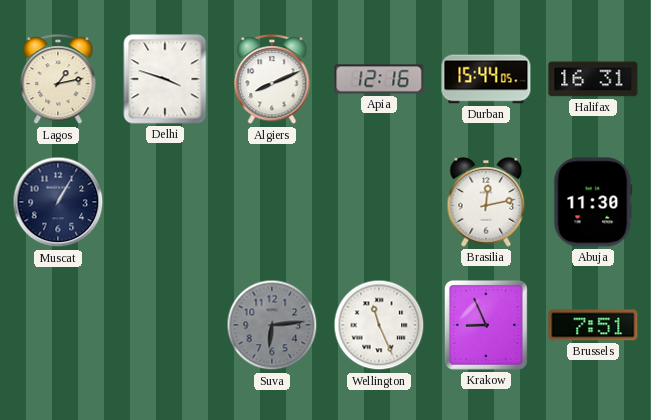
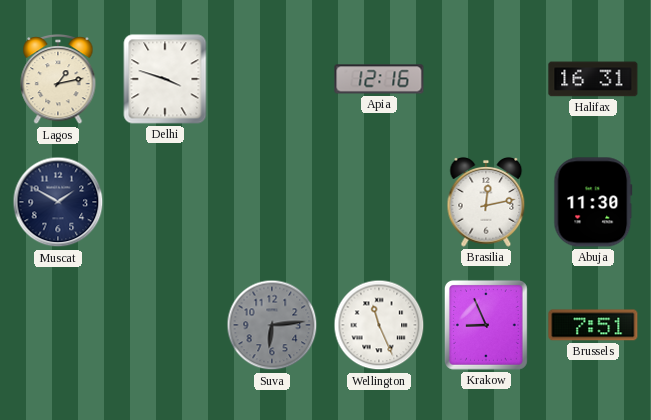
Algiers: 8:11 -> none (272, 80)
Durban: 15:44 -> none (486, 79)
Muscat: 1:05 -> 1:50 (58, 202)
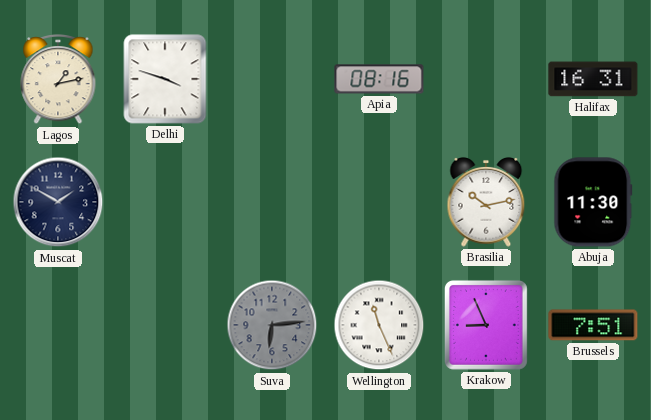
Apia: 12:16 -> 08:16 (379, 79)
Brasilia: 12:13 -> 10:13 (486, 202)
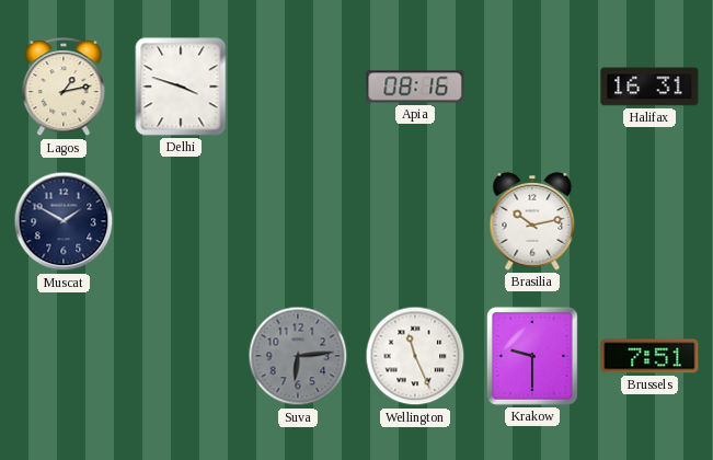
Abuja: 11:30 -> none (593, 202)
Krakow: 8:56 -> 9:30 (532, 356)
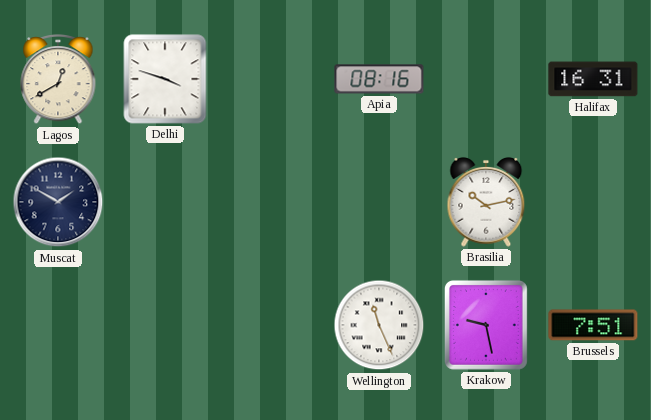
Lagos: 1:13 -> 12:40 (58, 80)
Suva: 6:14 -> none (298, 356)
Krakow: 9:30 -> 9:28 (486, 325)
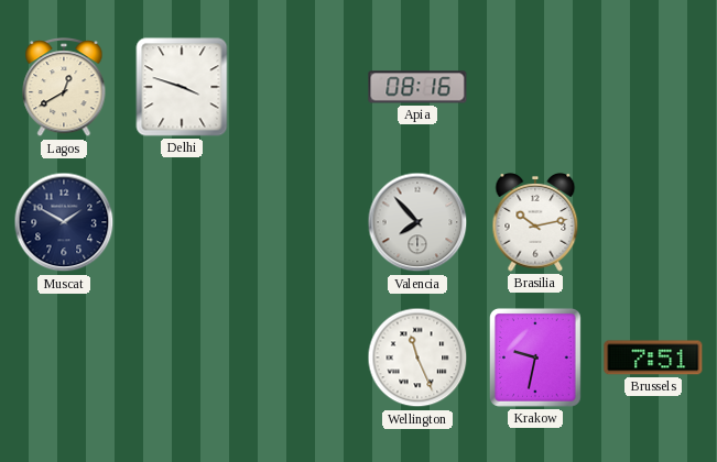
Halifax: 16:31 -> none (593, 79)
Valencia: none -> 7:53 (417, 222)
Krakow: 9:28 -> 9:32 (535, 358)
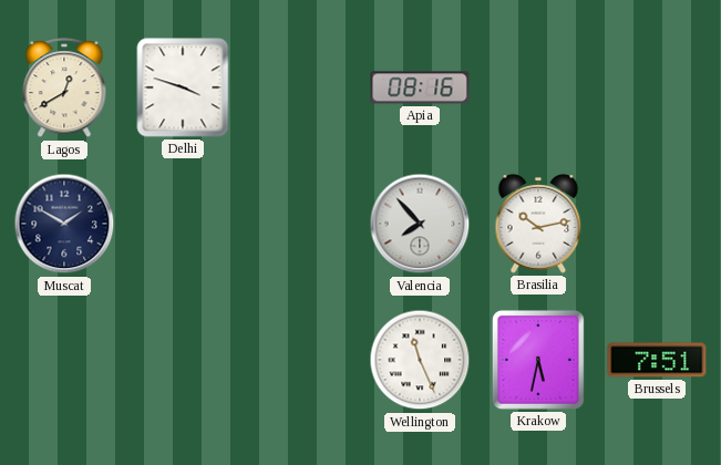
Krakow: 9:32 -> 5:32 (538, 360)
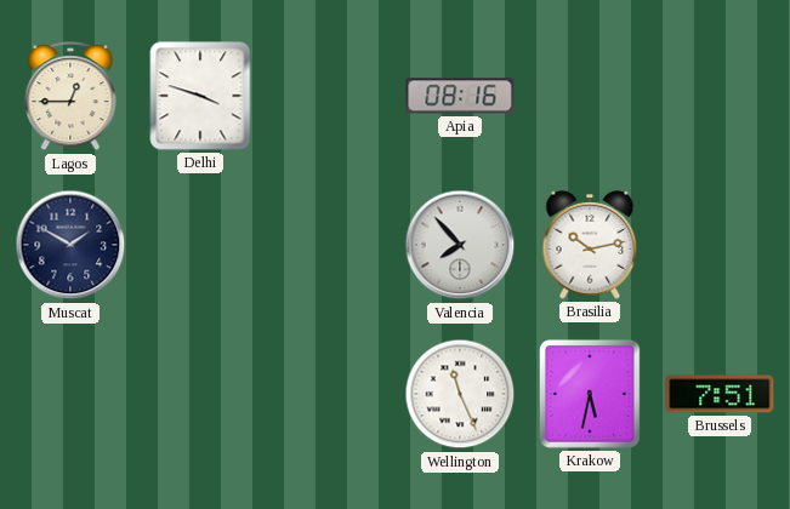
Lagos: 12:40 -> 12:45 (70, 97)
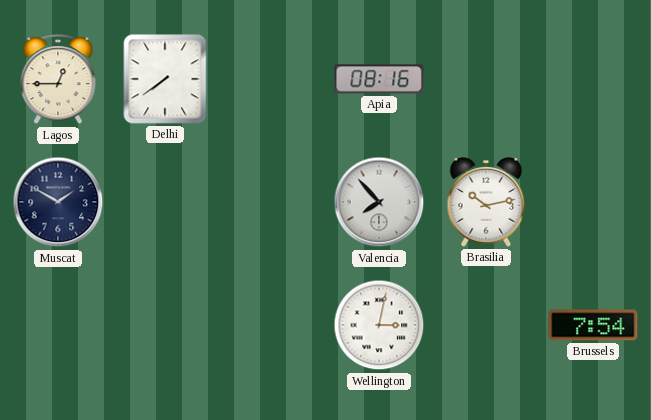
Delhi: 3:48 -> 7:39 (165, 79)
Wellington: 11:26 -> 3:02 (379, 325)
Krakow: 5:32 -> none (590, 394)
Brussels: 7:51 -> 7:54 (593, 325)
